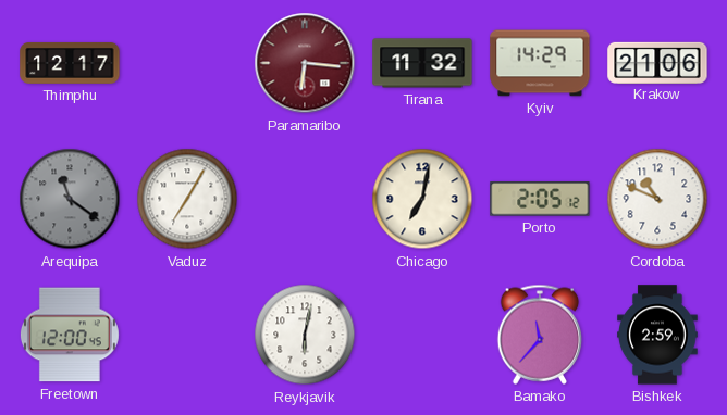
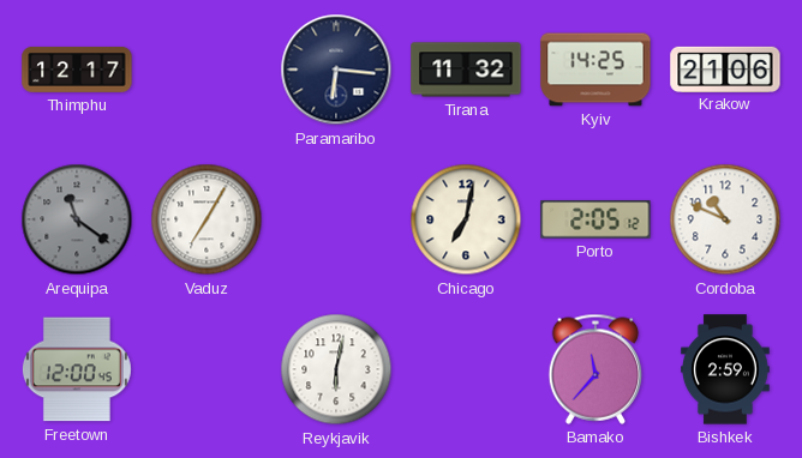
Paramaribo dial: burgundy -> navy (336, 70)
Kyiv: 14:29 -> 14:25 (595, 70)
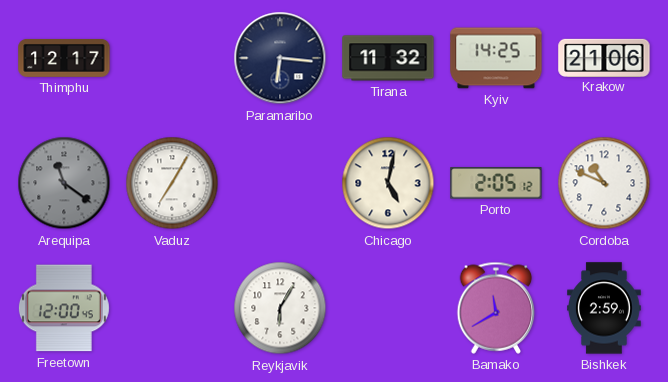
Chicago: 7:02 -> 5:02 (388, 183)
Reykjavik: 6:02 -> 6:05 (280, 308)
Bamako: 11:37 -> 11:40 (496, 308)
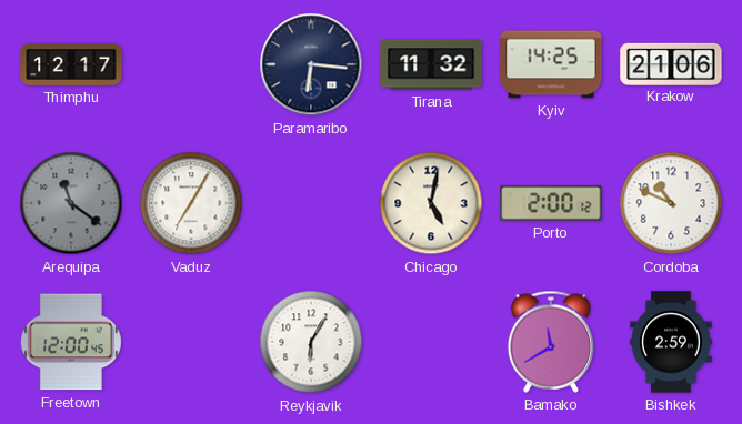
Porto: 2:05 -> 2:00 (551, 203)
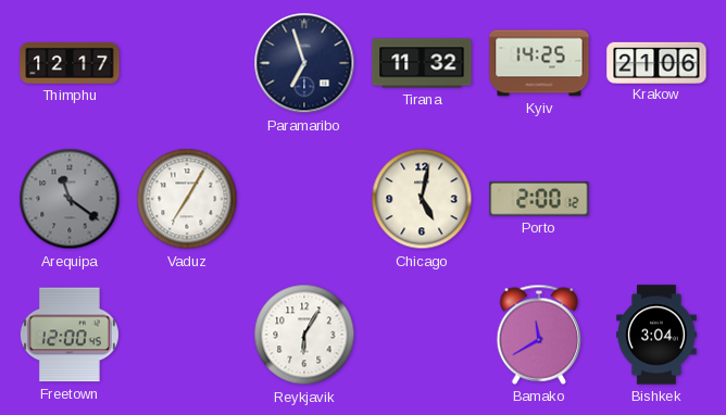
Paramaribo: 6:16 -> 6:57 (304, 63)
Cordoba: 10:49 -> none (671, 203)
Bishkek: 2:59 -> 3:04 (658, 335)
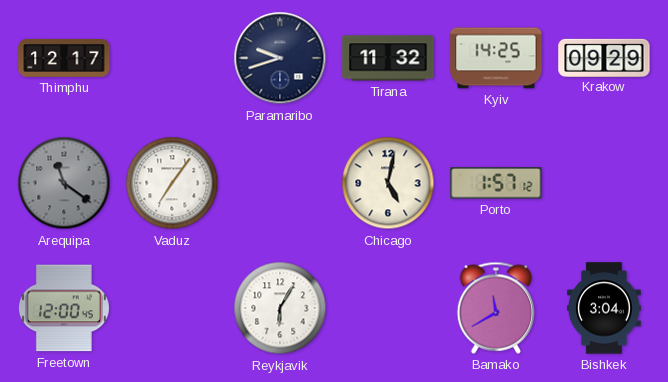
Paramaribo: 6:57 -> 9:42 (280, 58)
Krakow: 21:06 -> 09:29 (604, 57)
Vaduz: 7:05 -> 7:06 (172, 183)
Porto: 2:00 -> 1:57 (496, 183)
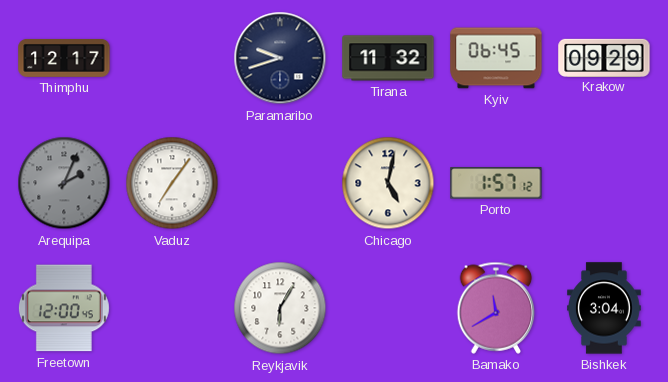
Kyiv: 14:25 -> 06:45 (496, 58)
Arequipa: 11:21 -> 2:04 (64, 183)
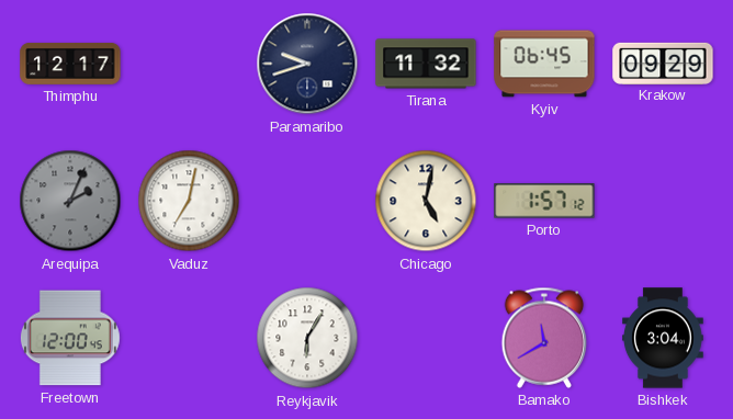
Vaduz: 7:06 -> 7:02 (189, 201)
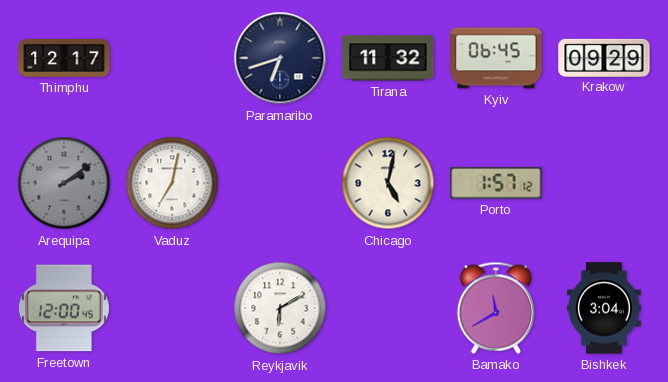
Paramaribo: 9:42 -> 6:42 (280, 58)
Arequipa: 2:04 -> 2:09 (64, 183)
Reykjavik: 6:05 -> 6:10 (280, 308)
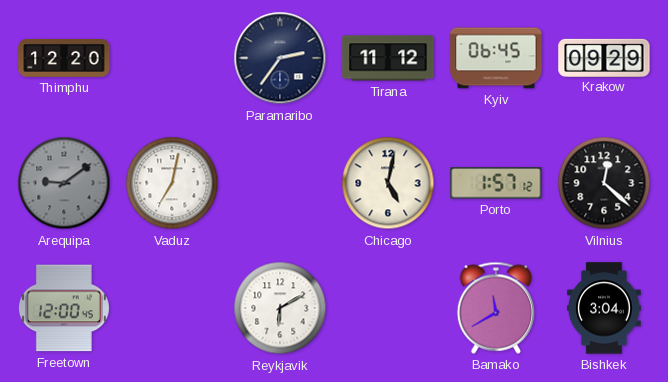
Thimphu: 12:17 -> 12:20 (64, 58)
Paramaribo: 6:42 -> 2:36 (280, 58)
Tirana: 11:32 -> 11:12 (388, 58)
Arequipa: 2:09 -> 9:09 (64, 183)
Vilnius: none -> 12:22 (604, 183)
